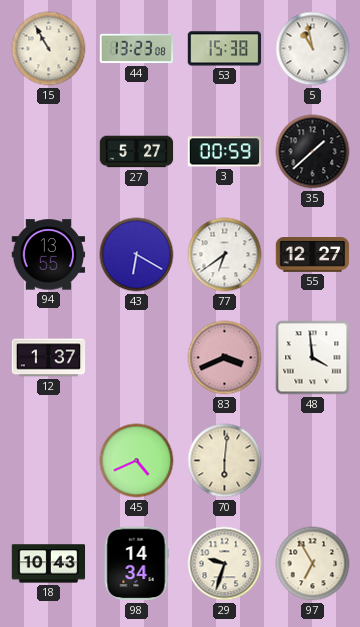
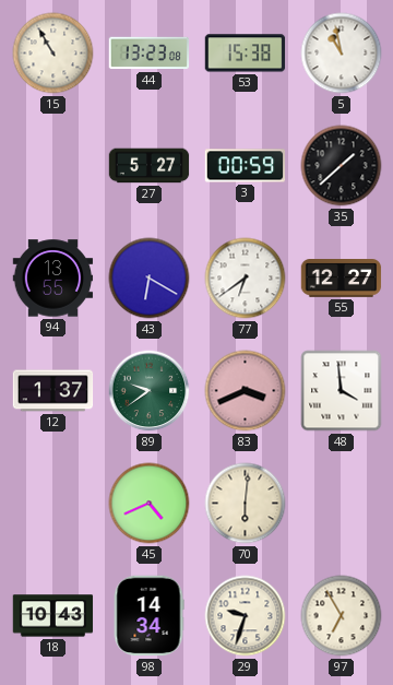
89: none -> 9:39 (150, 391)
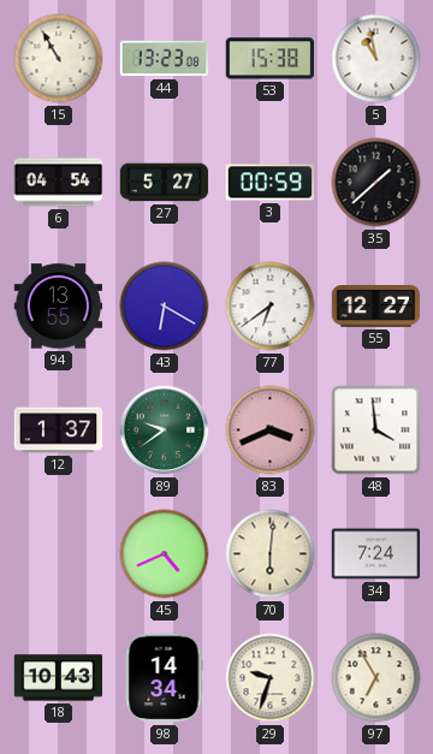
6: none -> 04:54 (59, 183)
34: none -> 7:24 (376, 554)
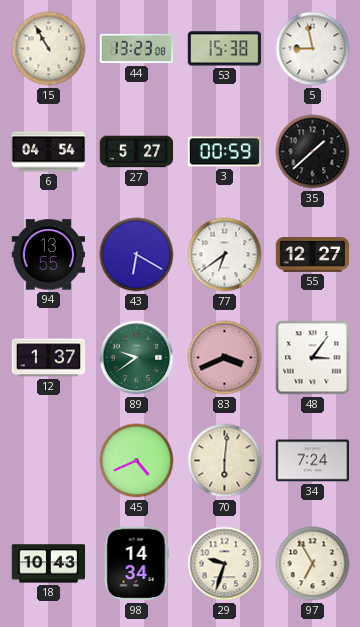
5: 10:58 -> 8:58 (313, 49)
48: 3:59 -> 3:06 (313, 358)
